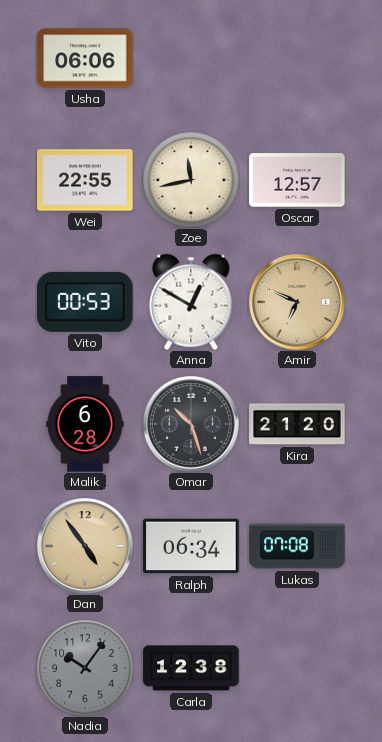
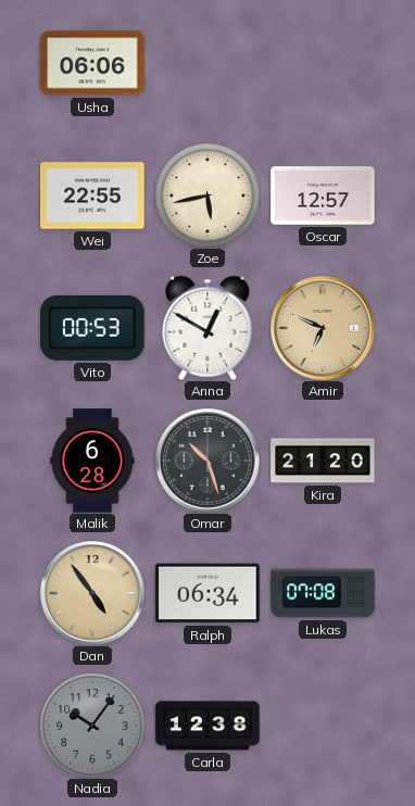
Zoe: 11:43 -> 5:43 (207, 196)
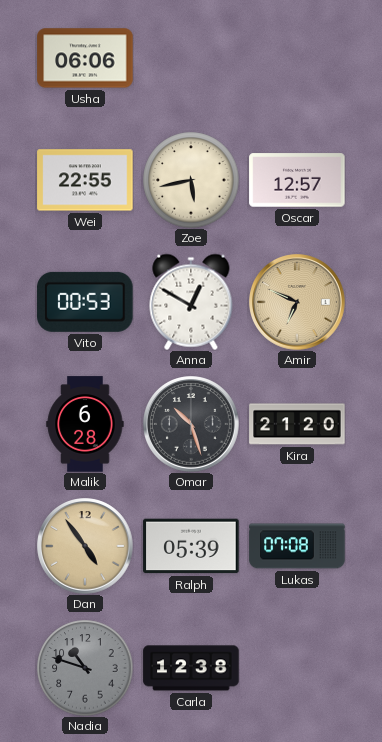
Ralph: 06:34 -> 05:39 (191, 546)
Nadia: 10:06 -> 10:48 (85, 668)
